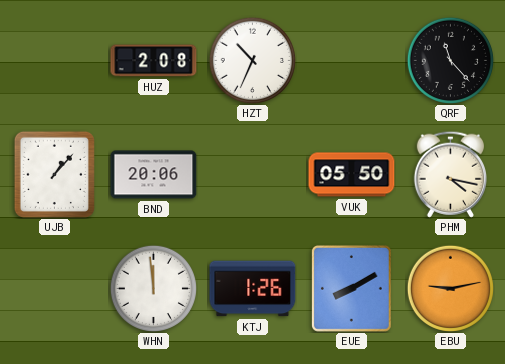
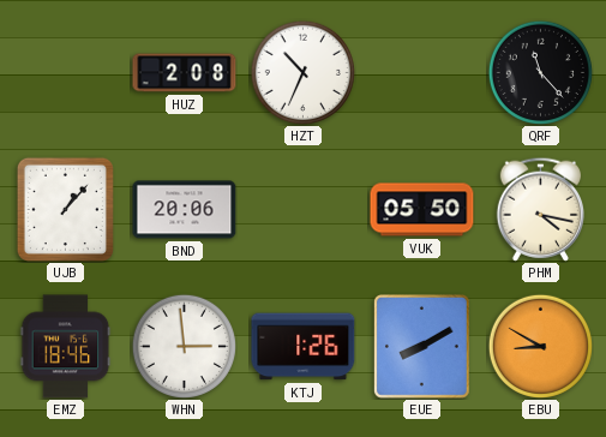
EMZ: none -> 18:46 (66, 347)
WHN: 11:59 -> 2:59 (184, 346)
EBU: 9:13 -> 8:50 (540, 346)
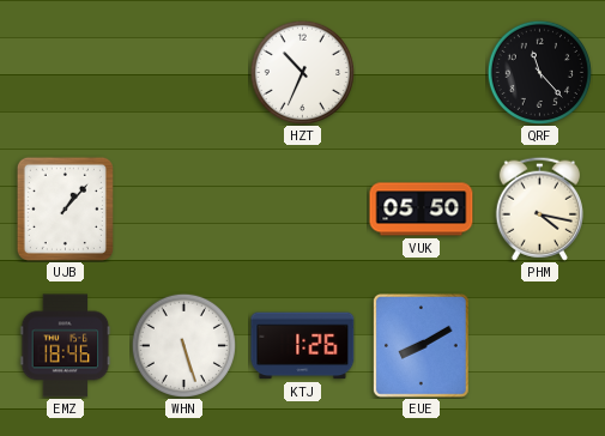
HUZ: 2:08 -> none (185, 73)
BND: 20:06 -> none (185, 210)
WHN: 2:59 -> 5:27 (183, 345)
EBU: 8:50 -> none (540, 346)
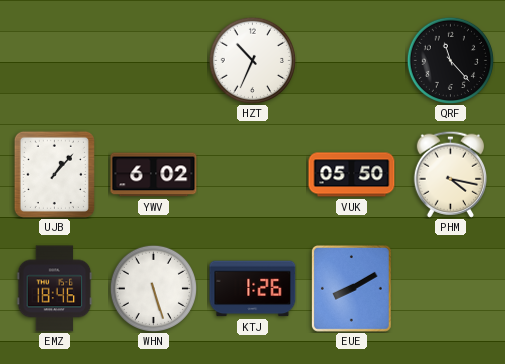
YWV: none -> 6:02 (154, 175)
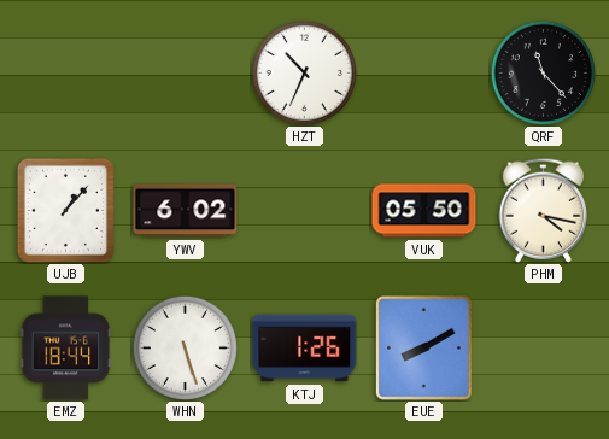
EMZ: 18:46 -> 18:44 (66, 349)
